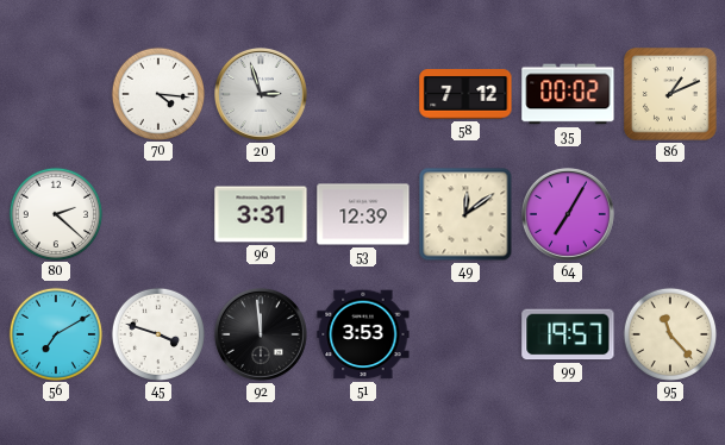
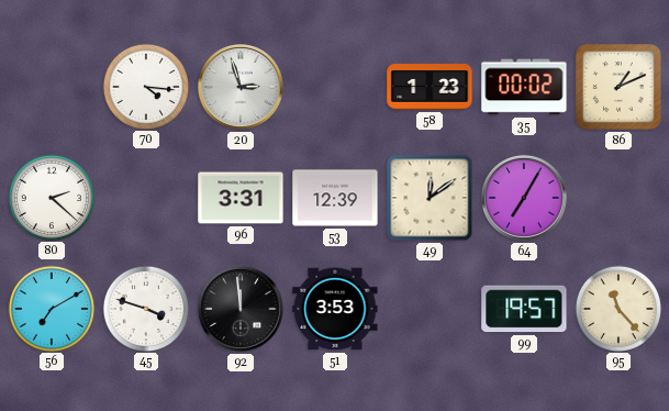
58: 7:12 -> 1:23 (430, 87)
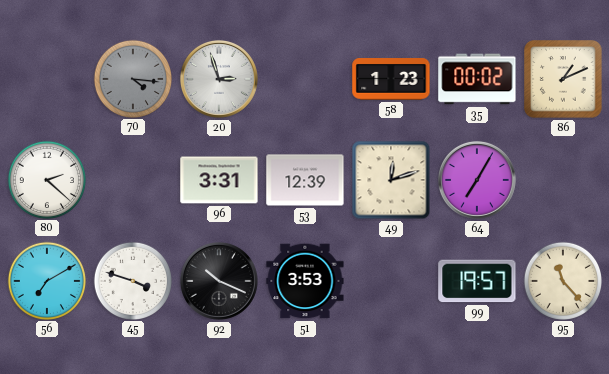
70 dial: white -> grey (132, 78)
49: 12:09 -> 12:12 (391, 180)
92: 11:59 -> 10:19 (219, 281)
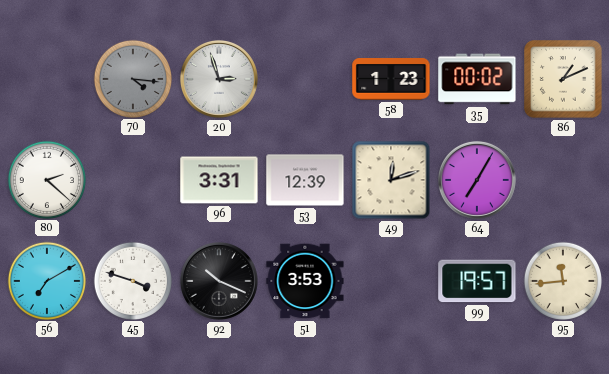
95: 11:23 -> 11:44 (562, 280)
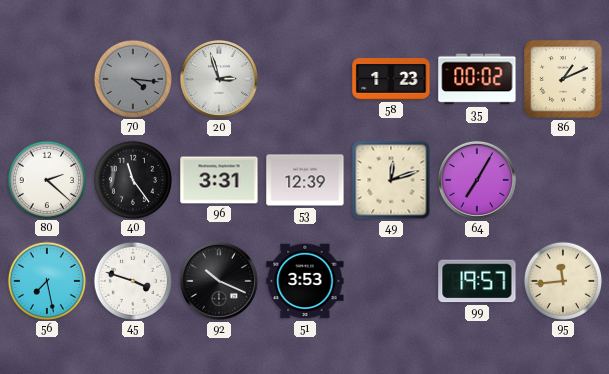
40: none -> 11:24 (132, 179)
56: 7:10 -> 7:28 (46, 280)
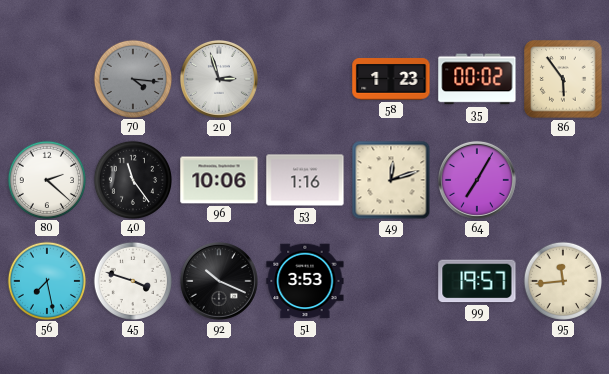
86: 1:11 -> 5:54 (563, 79)
96: 3:31 -> 10:06 (219, 180)
53: 12:39 -> 1:16 (305, 180)
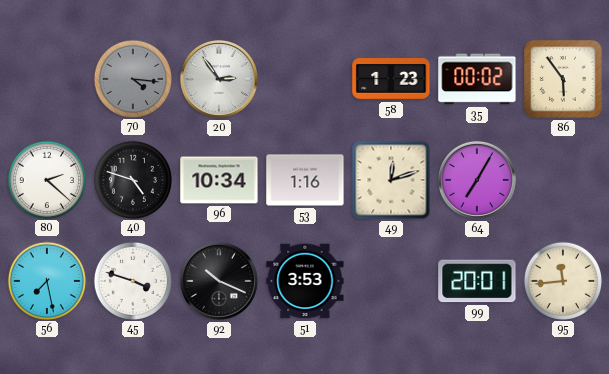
20: 2:57 -> 2:54 (219, 79)
40: 11:24 -> 4:48 (132, 179)
96: 10:06 -> 10:34 (219, 180)
99: 19:57 -> 20:01 (477, 281)
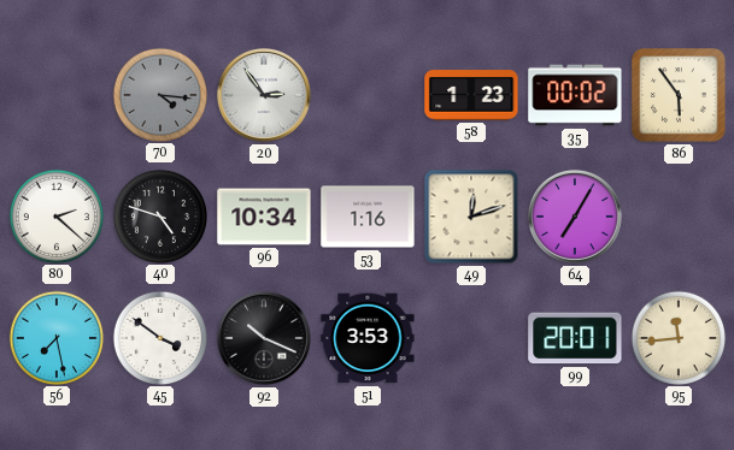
45: 3:48 -> 3:51 (159, 337)
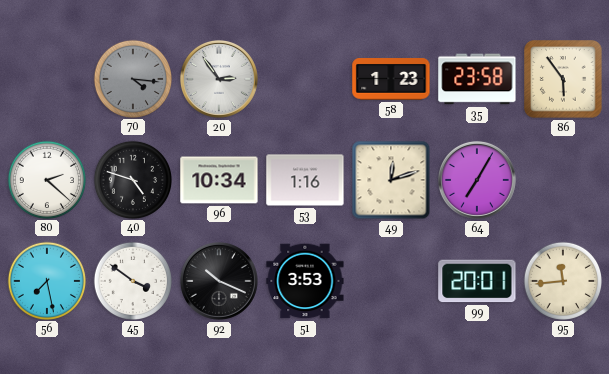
35: 00:02 -> 23:58 (477, 79)
